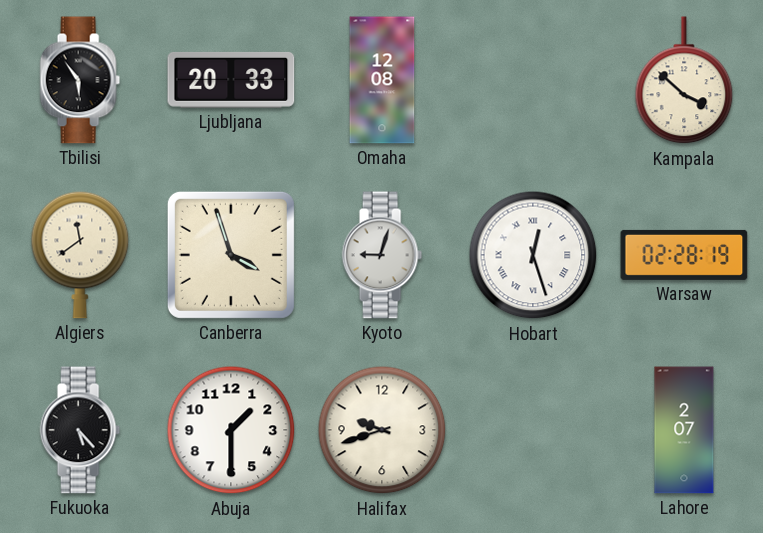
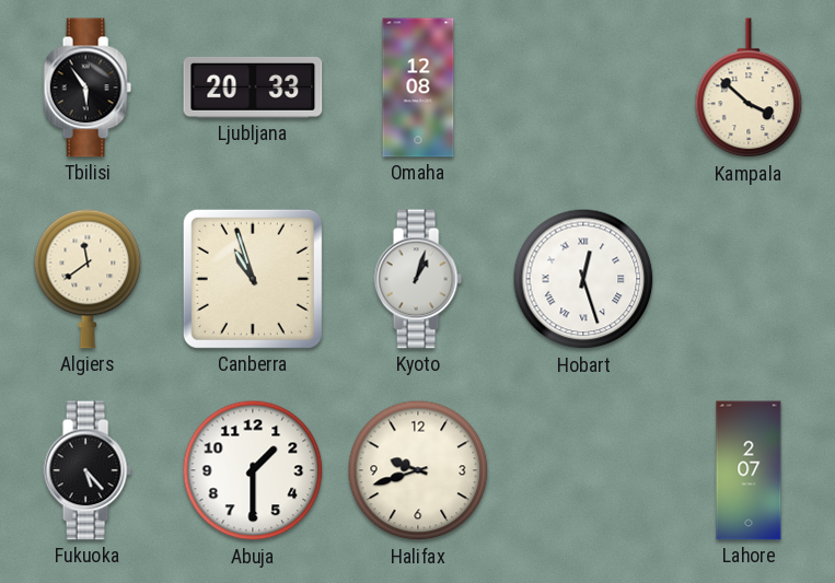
Canberra: 3:57 -> 10:57 (253, 279)
Kyoto: 9:03 -> 1:03 (418, 279)
Warsaw: 02:28 -> none (684, 255)
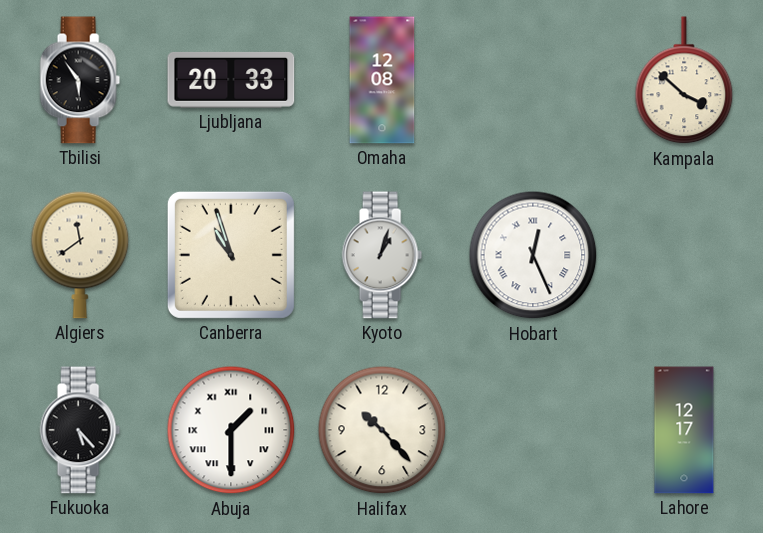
Hobart: 12:27 -> 12:26 (533, 255)
Abuja numerals: Arabic -> Roman (231, 430)
Halifax: 9:42 -> 10:23 (382, 430)
Lahore: 2:07 -> 12:17 (684, 430)
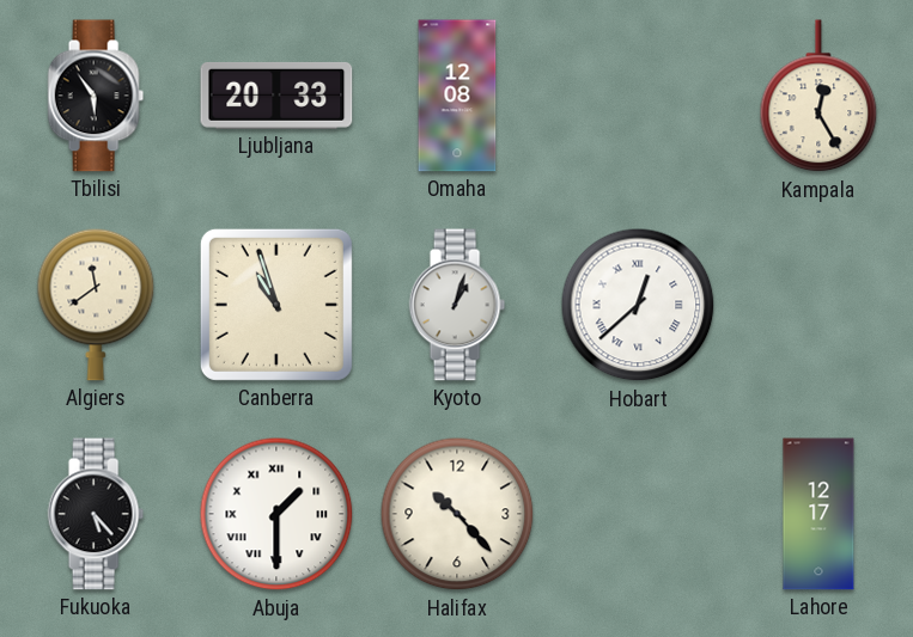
Kampala: 3:52 -> 12:25 (818, 97)
Hobart: 12:26 -> 12:38 (638, 305)
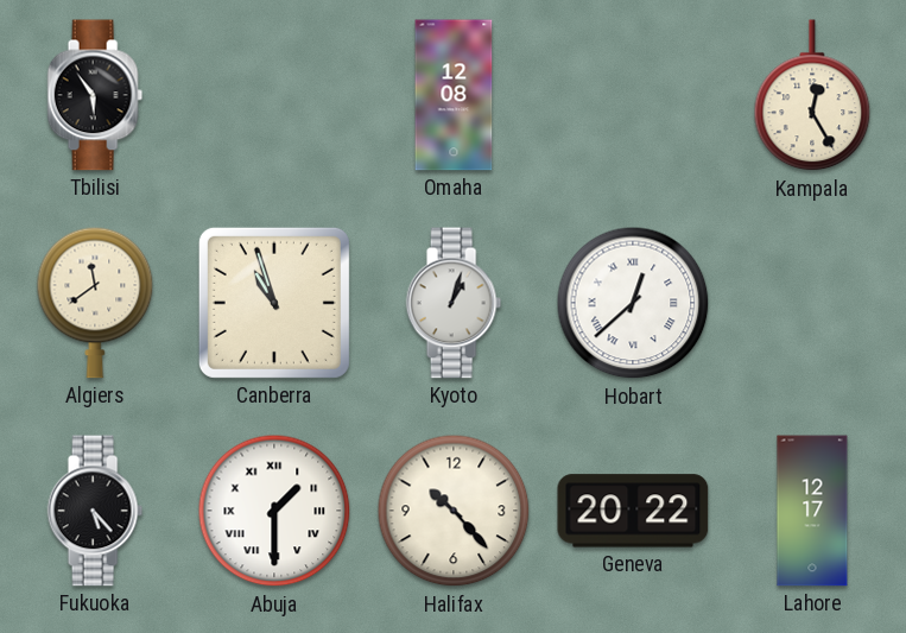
Ljubljana: 20:33 -> none (276, 96)
Geneva: none -> 20:22 (633, 511)
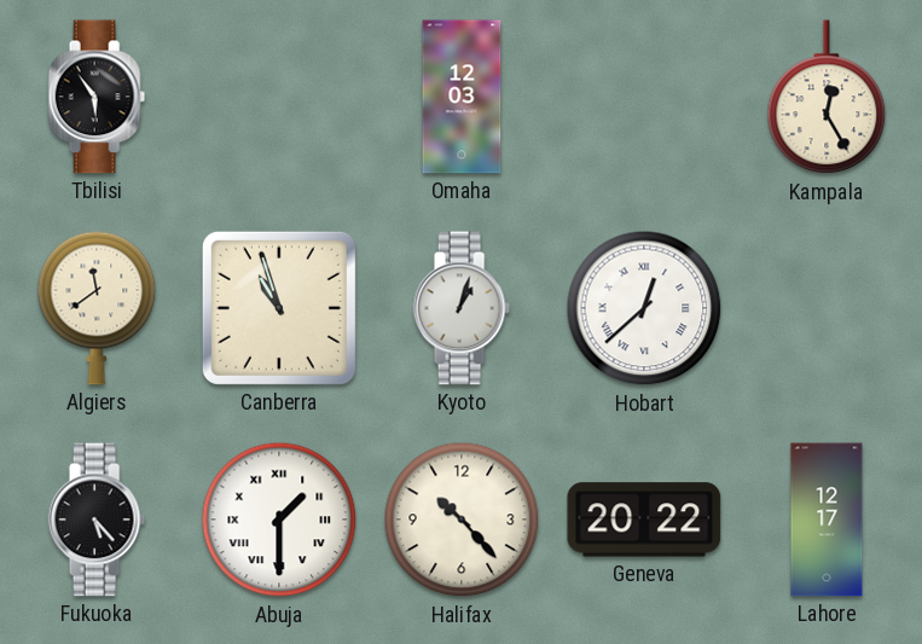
Omaha: 12:08 -> 12:03 (462, 97)
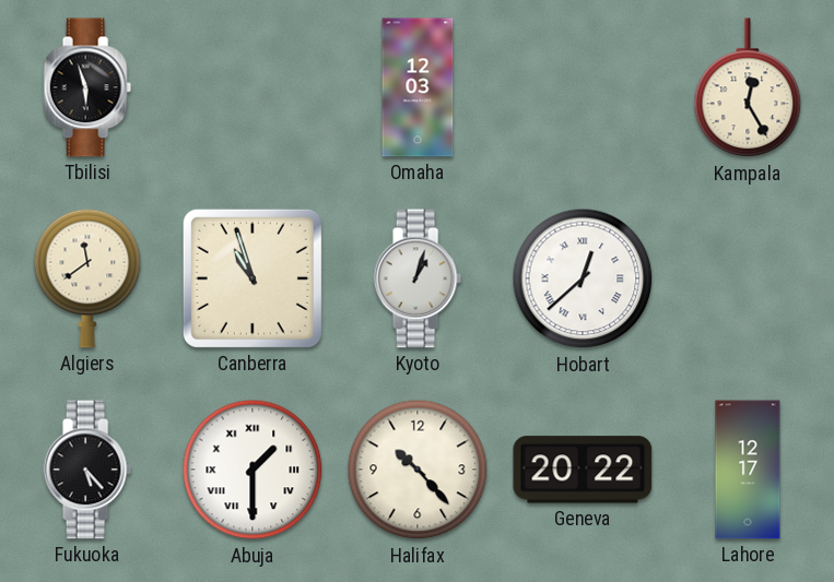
Tbilisi: 5:54 -> 5:57 (87, 87)
